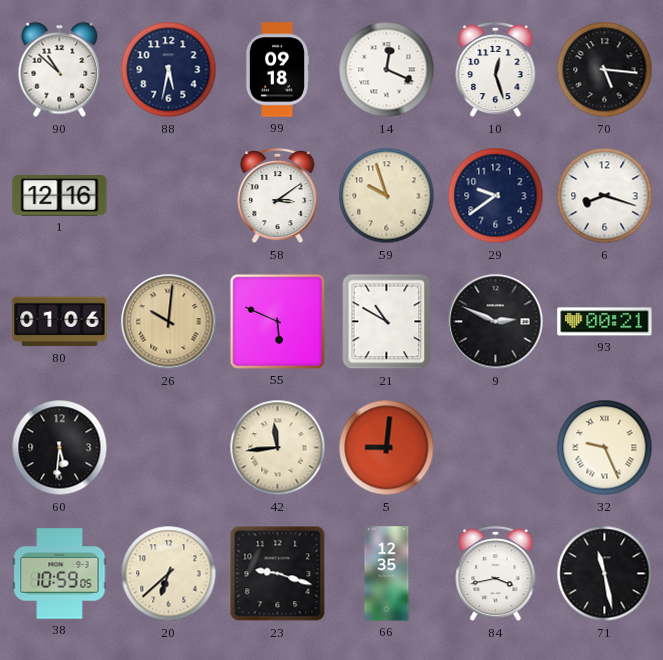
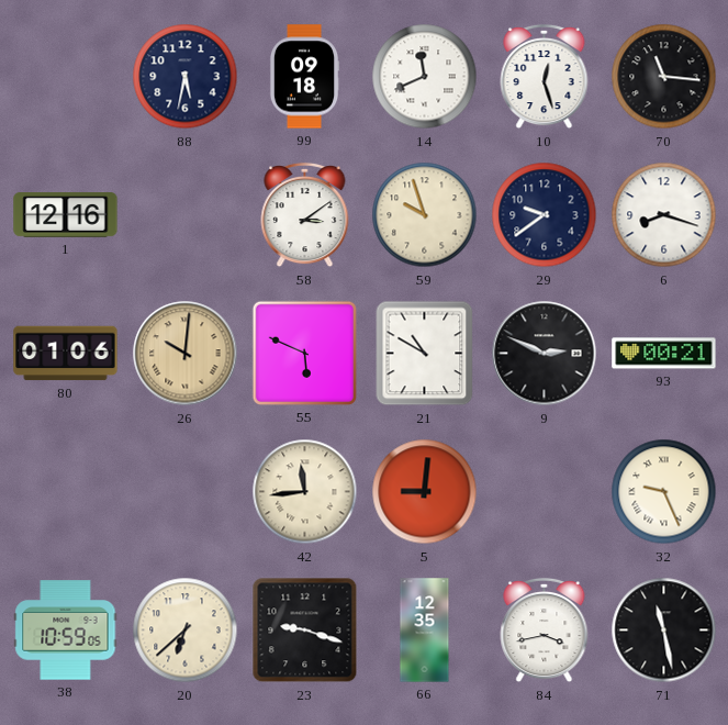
90: 10:52 -> none (60, 70)
14: 12:19 -> 11:41 (425, 77)
70: 5:16 -> 11:16 (664, 77)
60: 5:31 -> none (60, 448)
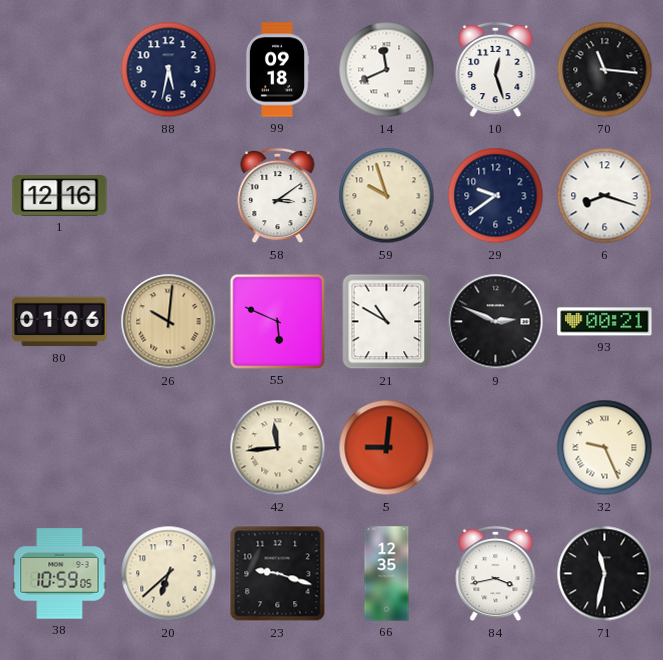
71: 11:28 -> 11:32 (605, 574)
